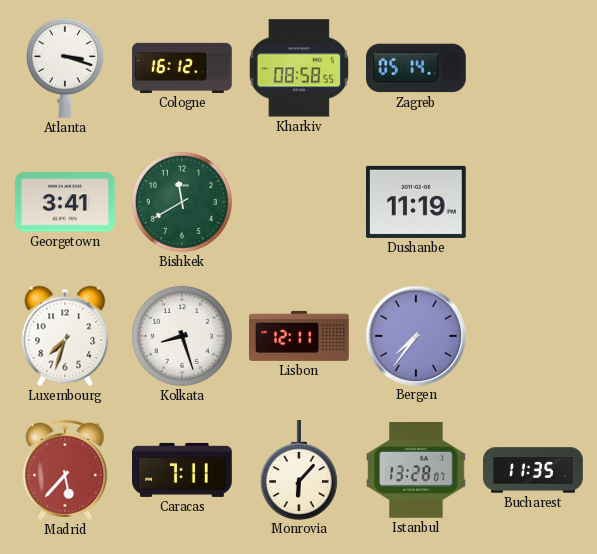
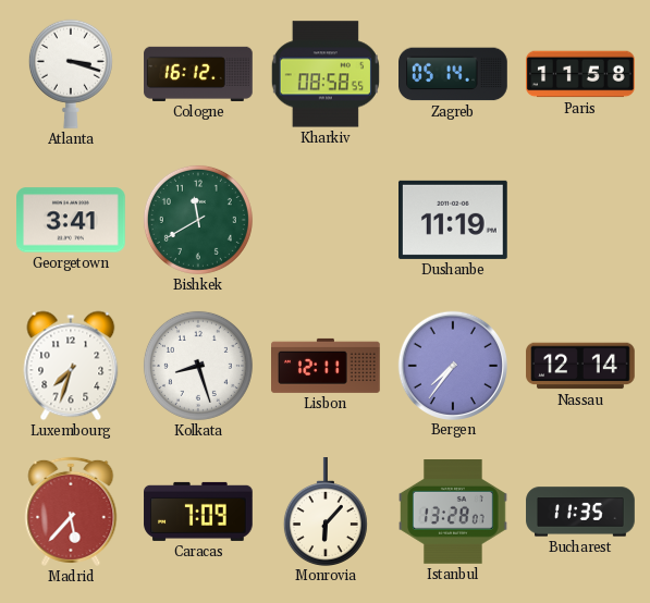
Paris: none -> 11:58 (580, 74)
Nassau: none -> 12:14 (580, 366)
Caracas: 7:11 -> 7:09 (198, 512)
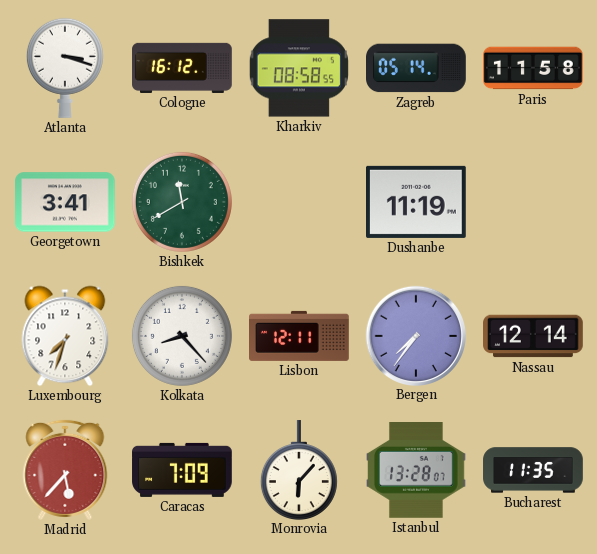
Kolkata: 8:27 -> 8:23 (182, 336)
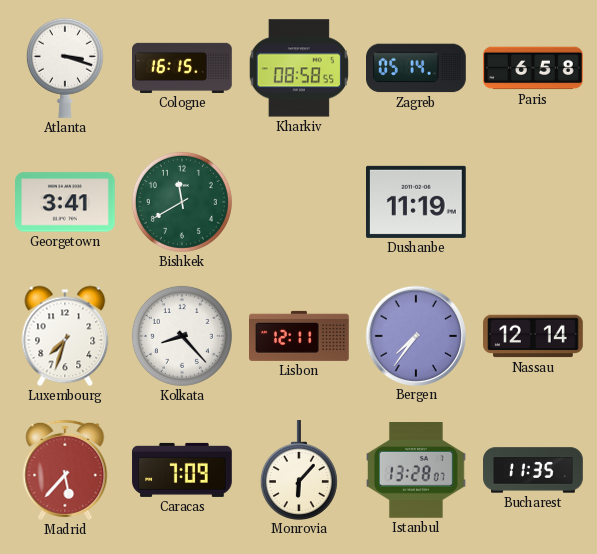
Cologne: 16:12 -> 16:15 (182, 68)
Paris: 11:58 -> 6:58 (533, 68)
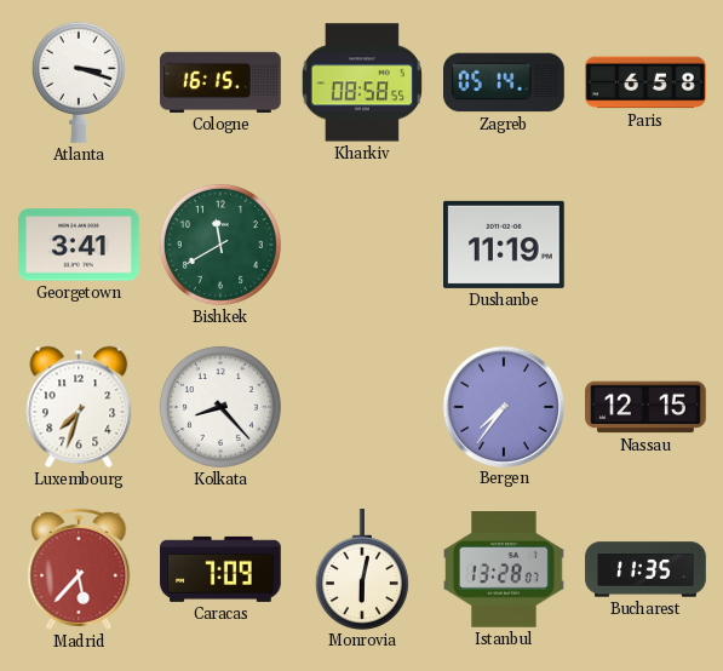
Lisbon: 12:11 -> none (299, 336)
Nassau: 12:14 -> 12:15 (645, 407)
Monrovia: 6:07 -> 6:02 (362, 569)
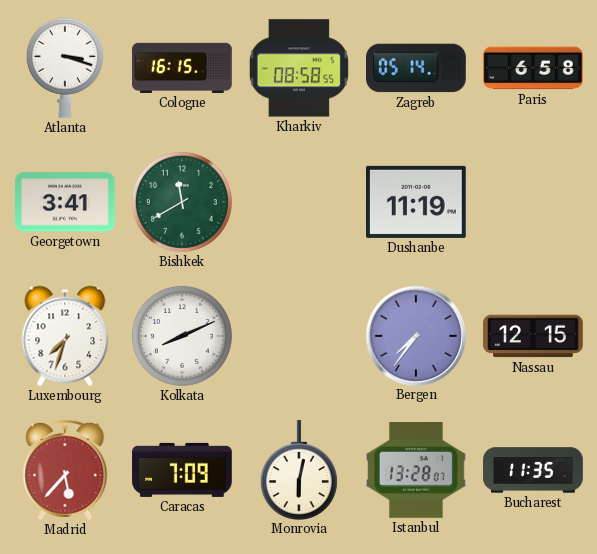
Kolkata: 8:23 -> 8:11 (182, 336)
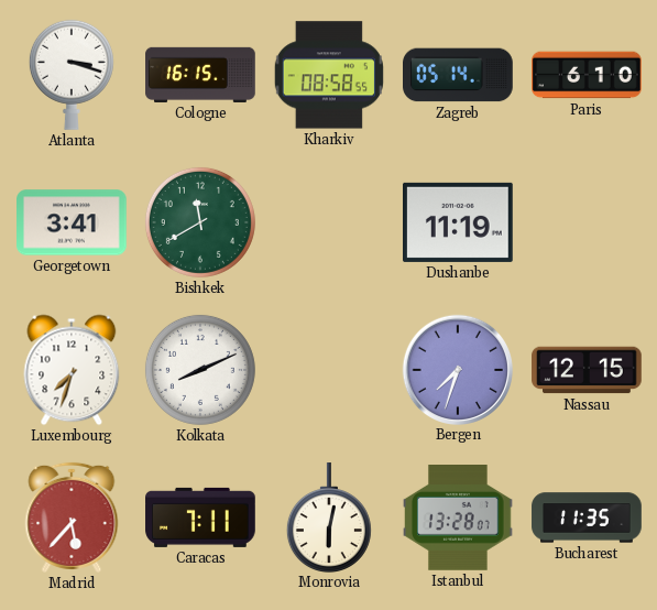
Paris: 6:58 -> 6:10 (587, 75)
Bergen: 7:36 -> 7:33 (457, 369)
Caracas: 7:09 -> 7:11 (200, 518)
